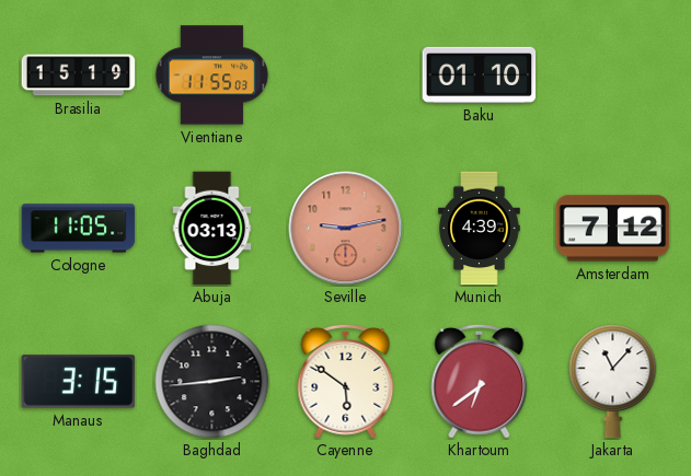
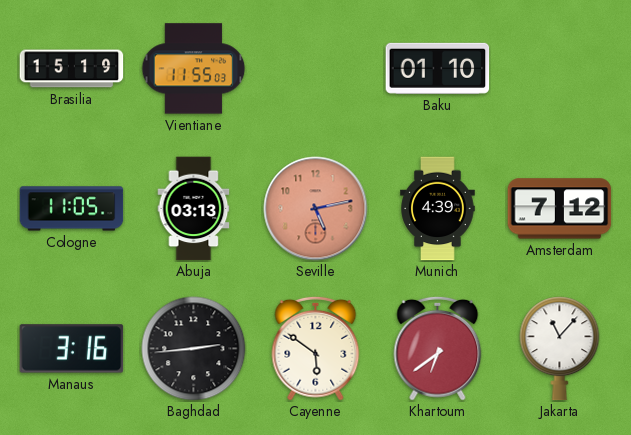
Seville: 9:13 -> 5:13 (316, 209)
Manaus: 3:15 -> 3:16 (72, 349)
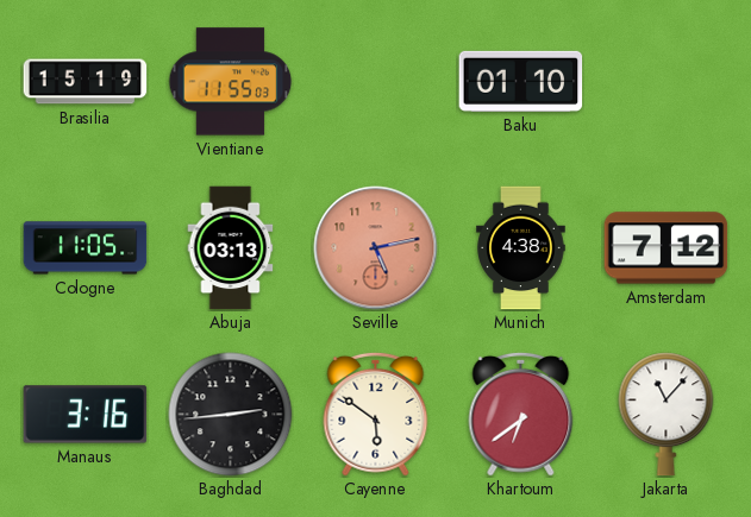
Munich: 4:39 -> 4:38 (521, 248)
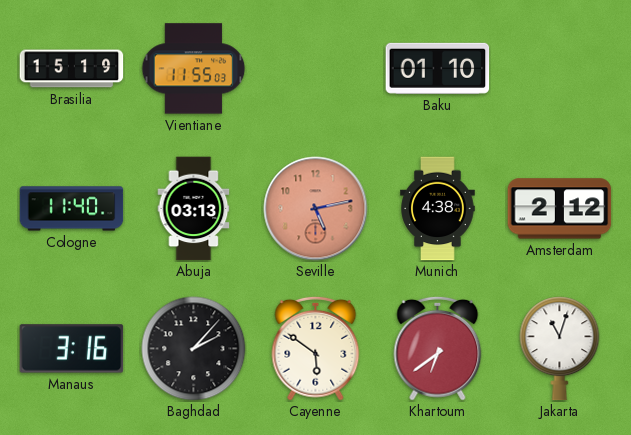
Cologne: 11:05 -> 11:40 (72, 209)
Amsterdam: 7:12 -> 2:12 (560, 209)
Baghdad: 2:44 -> 2:07 (194, 349)
Jakarta: 11:07 -> 11:03 (560, 349)
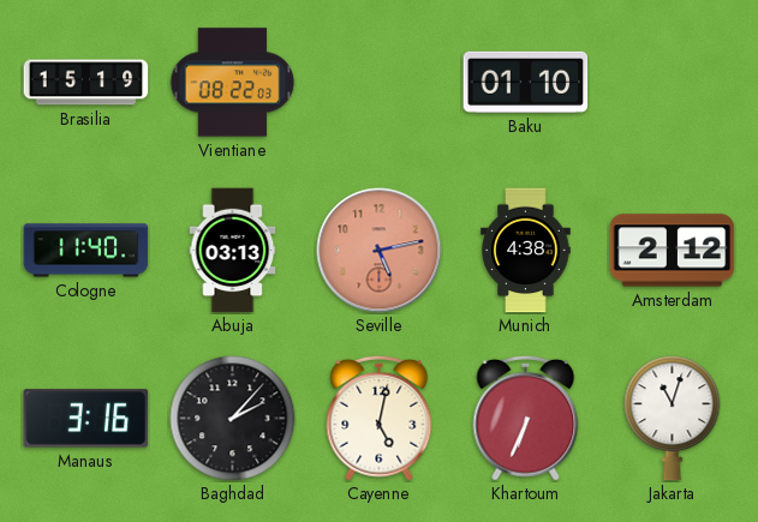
Vientiane: 11:55 -> 08:22 (233, 83)
Cayenne: 5:51 -> 5:02 (380, 418)
Khartoum: 6:39 -> 6:34 (526, 418)
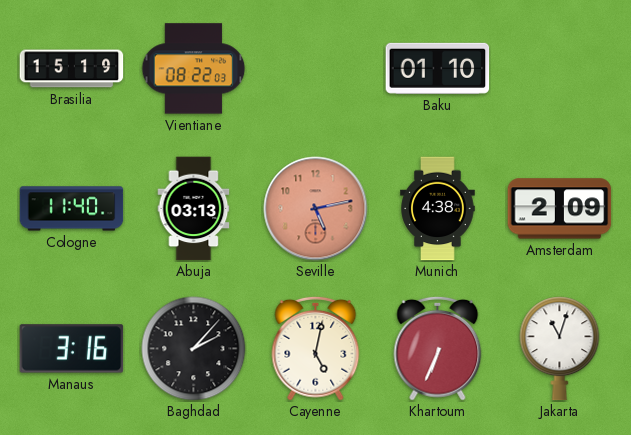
Amsterdam: 2:12 -> 2:09 (560, 209)
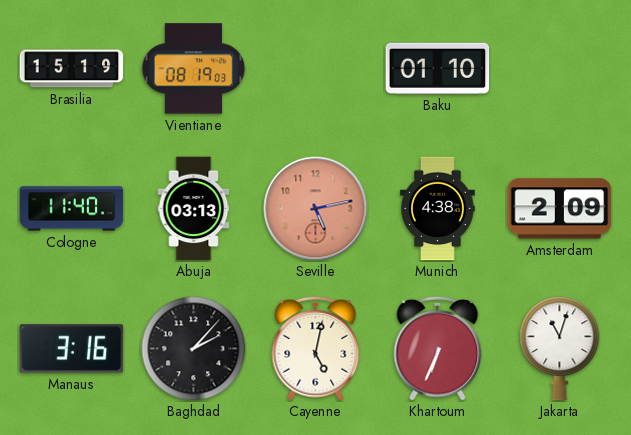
Vientiane: 08:22 -> 08:19 (194, 69)
